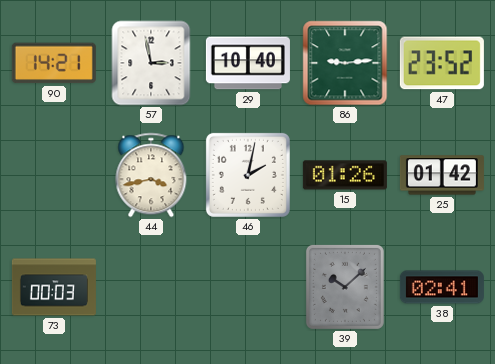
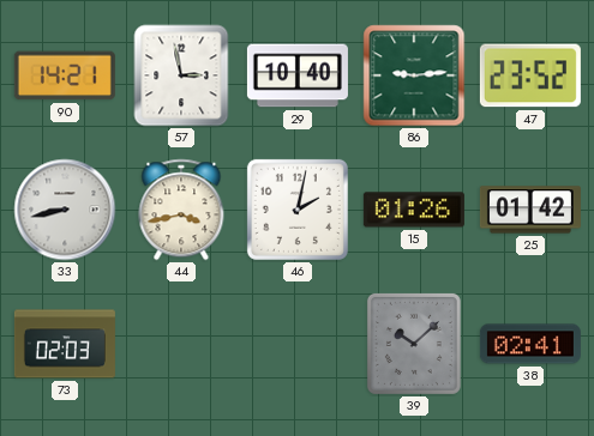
33: none -> 8:43 (65, 210)
73: 00:03 -> 02:03 (65, 344)
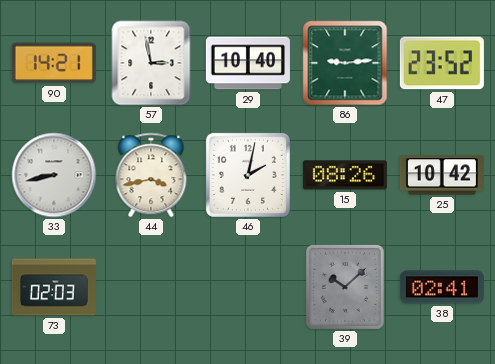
15: 01:26 -> 08:26 (345, 175)
25: 01:42 -> 10:42 (442, 175)
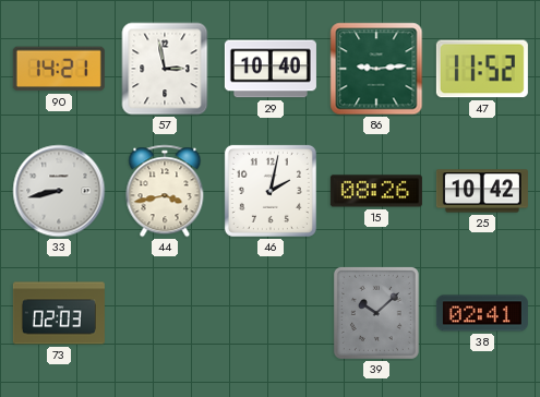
47: 23:52 -> 11:52 (482, 69)
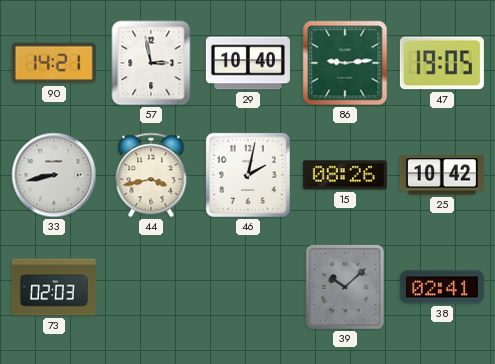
47: 11:52 -> 19:05 (442, 63)
